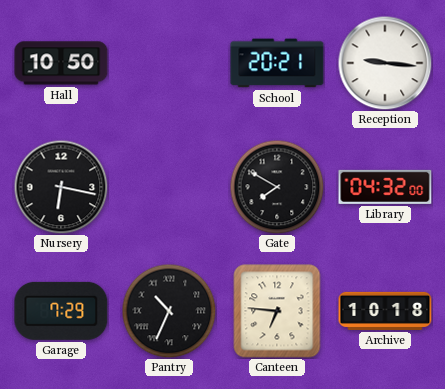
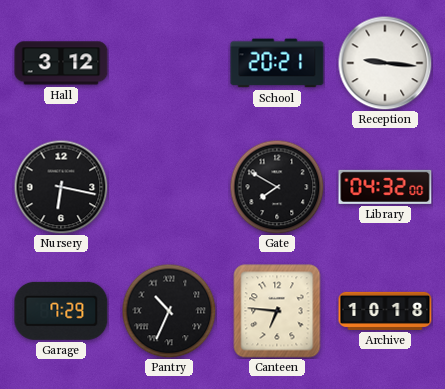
Hall: 10:50 -> 3:12 (61, 63)
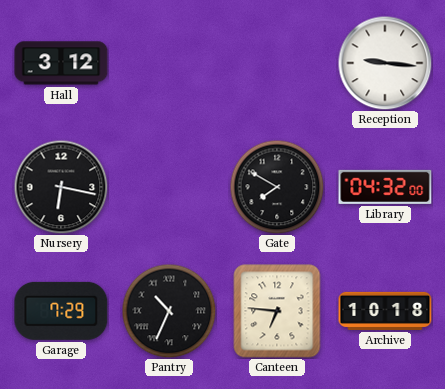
School: 20:21 -> none (277, 63)
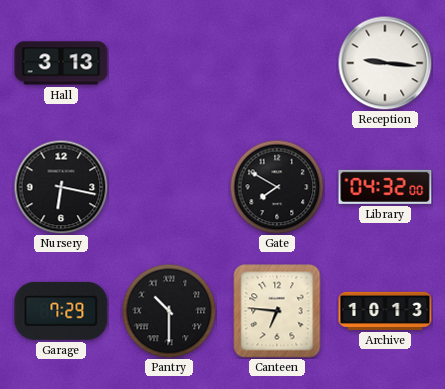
Hall: 3:12 -> 3:13 (61, 63)
Pantry: 10:34 -> 10:30 (169, 311)
Archive: 10:18 -> 10:13 (385, 311)
